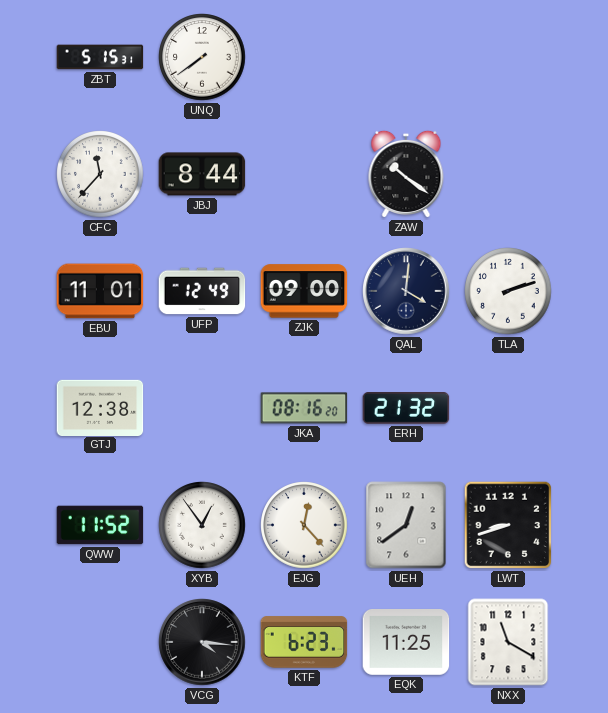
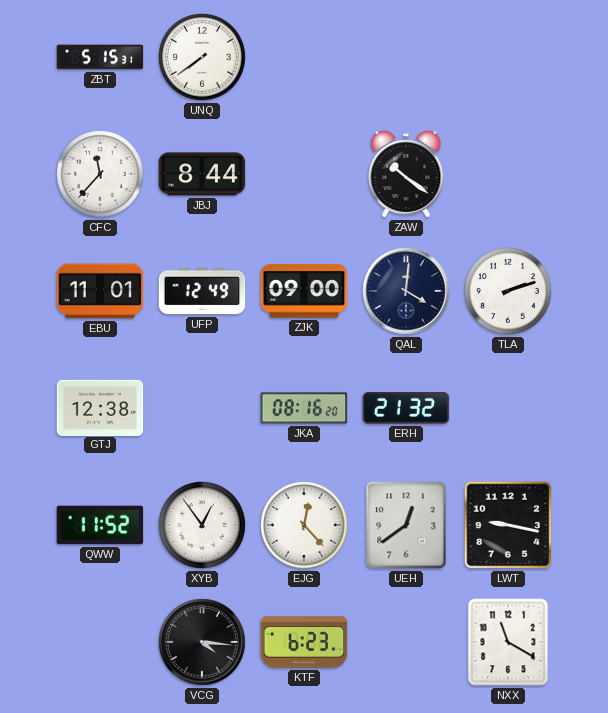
LWT: 8:42 -> 9:17 (508, 525)
EQK: 11:25 -> none (406, 643)
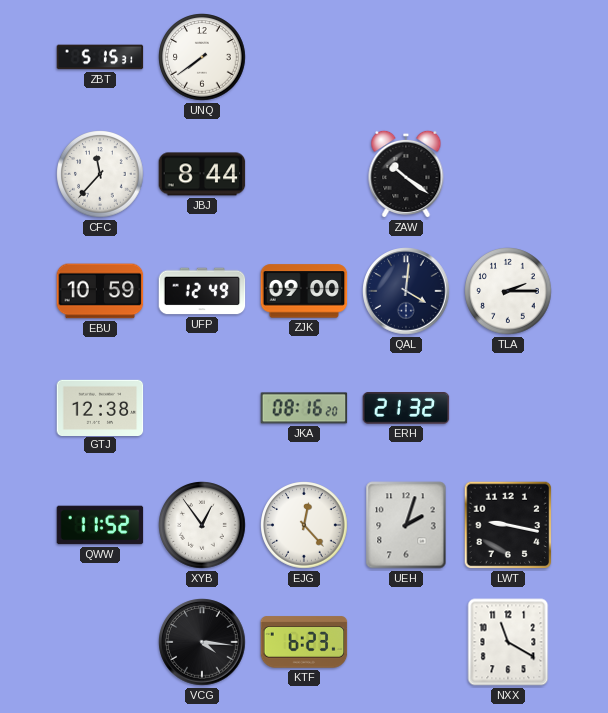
EBU: 11:01 -> 10:59 (100, 291)
TLA: 2:12 -> 2:15 (508, 291)
UEH: 12:39 -> 2:03 (406, 525)
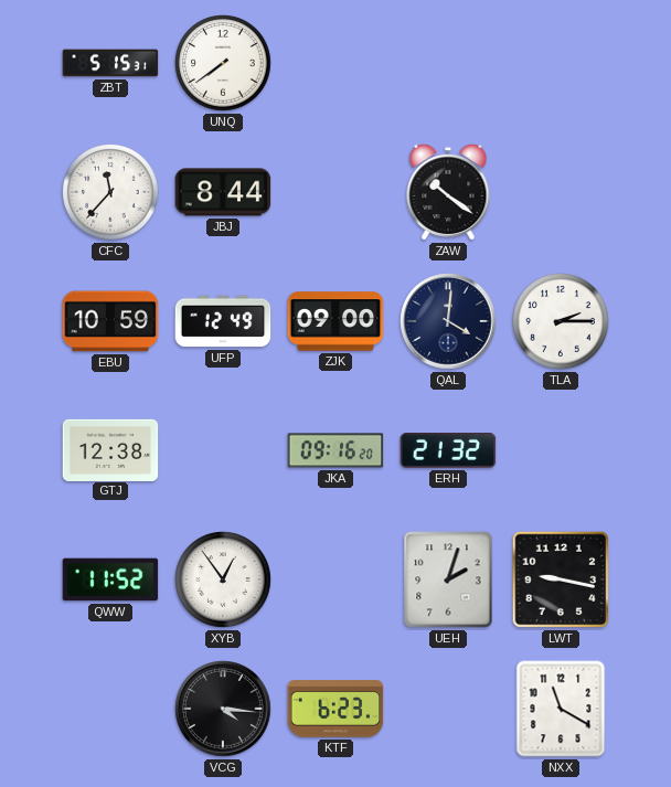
JKA: 08:16 -> 09:16 (335, 450)
EJG: 12:23 -> none (304, 525)
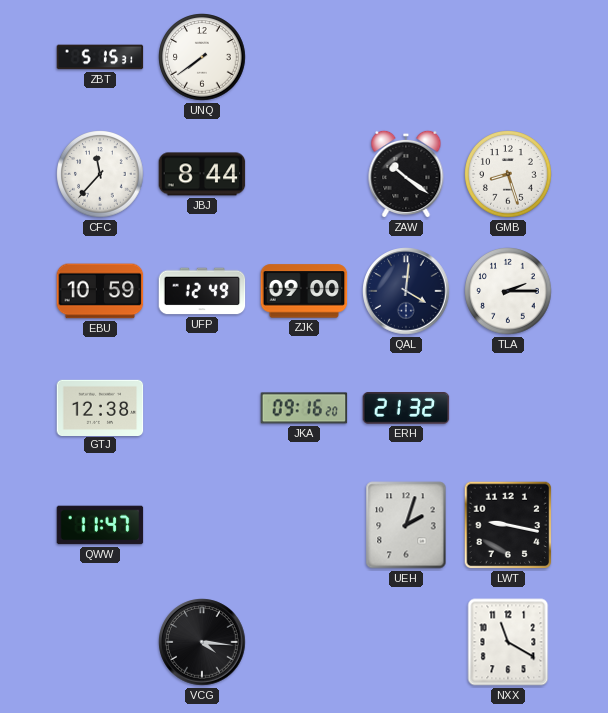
GMB: none -> 8:27 (508, 174)
QWW: 11:52 -> 11:47 (100, 525)
XYB: 12:54 -> none (223, 579)
KTF: 6:23 -> none (335, 709)
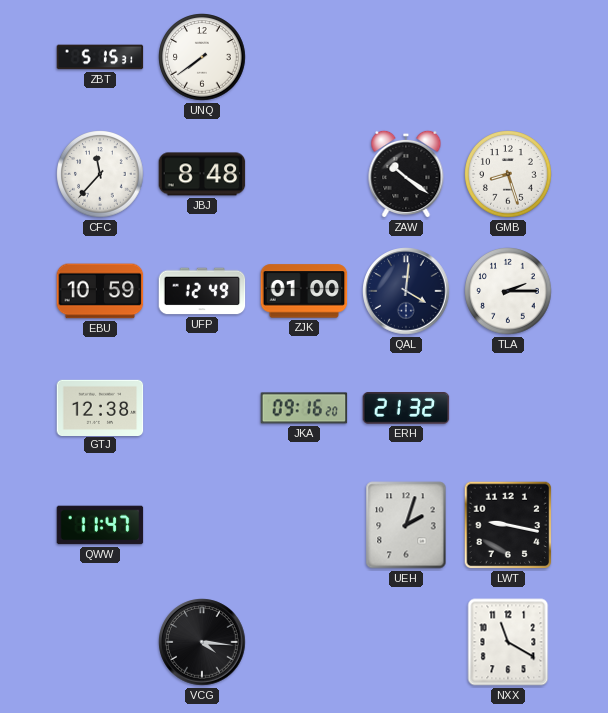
JBJ: 8:44 -> 8:48 (202, 174)
ZJK: 09:00 -> 01:00 (304, 291)
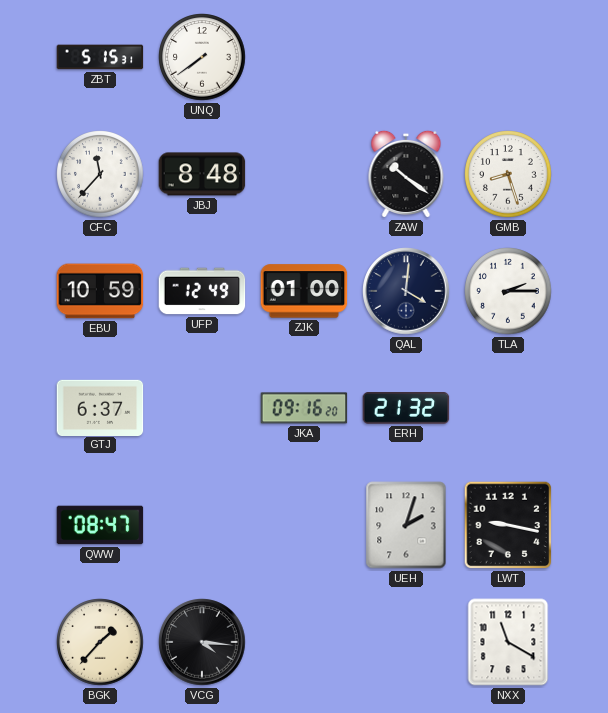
GTJ: 12:38 -> 6:37 (100, 407)
QWW: 11:47 -> 08:47 (100, 525)
BGK: none -> 1:37 (100, 642)
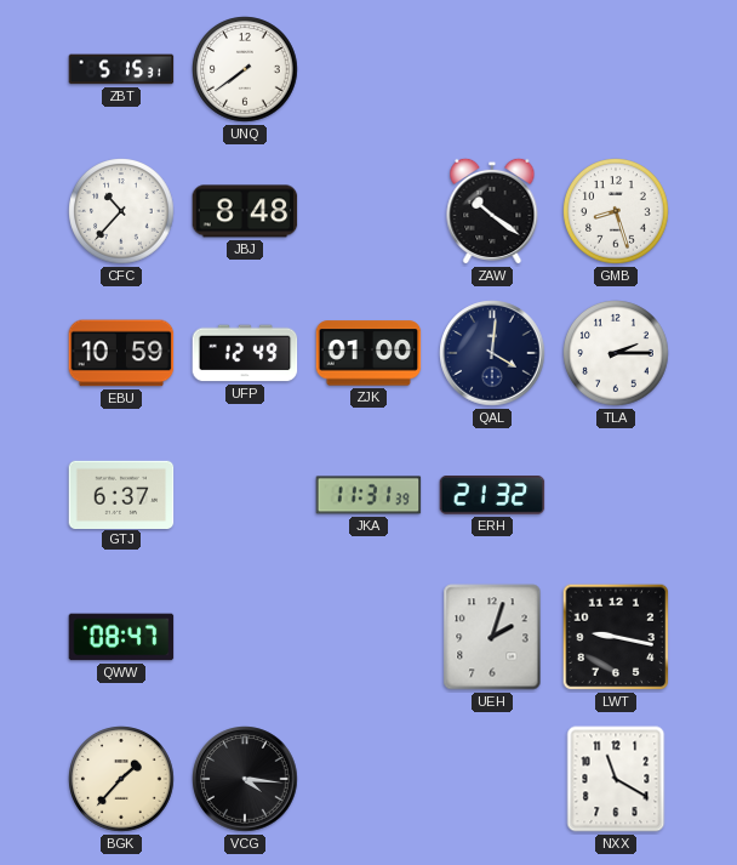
CFC: 11:37 -> 10:37 (121, 211)
JKA: 09:16 -> 11:31 (368, 495)
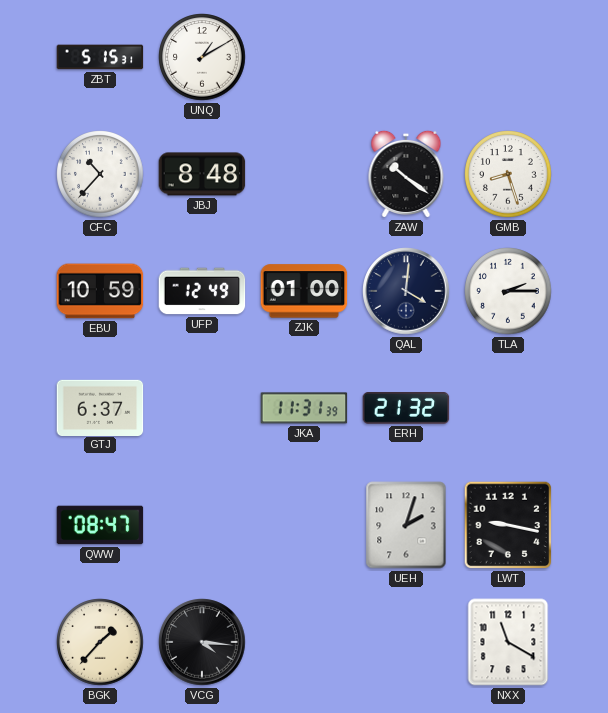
UNQ: 7:39 -> 1:10 (202, 57)
